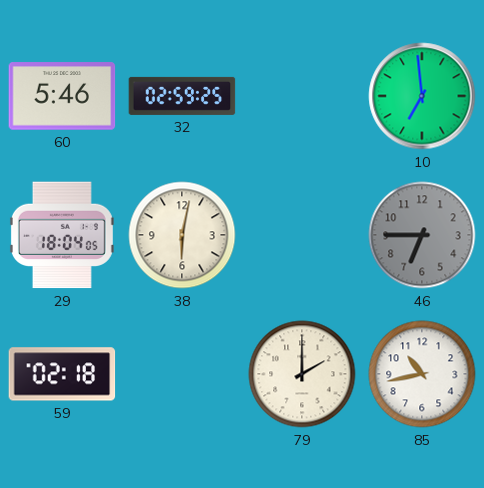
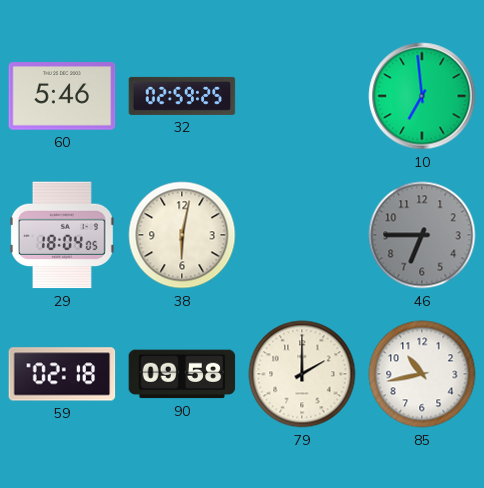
90: none -> 09:58 (182, 374)
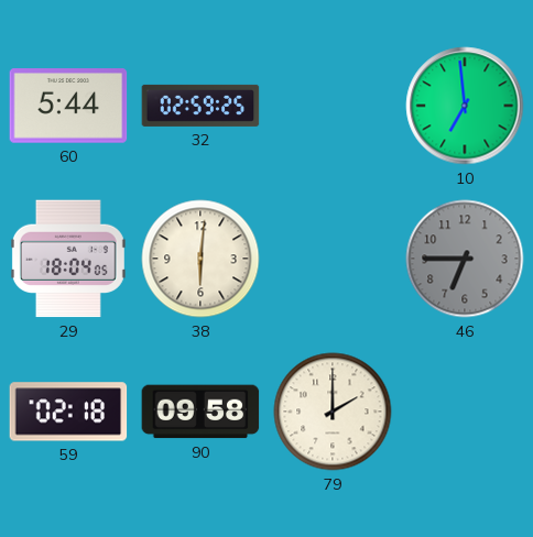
60: 5:46 -> 5:44 (68, 106)
38: 6:02 -> 6:01 (200, 259)
85: 10:43 -> none (422, 374)
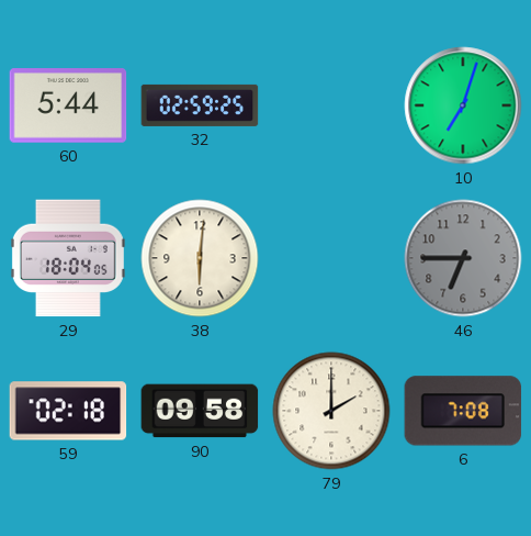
10: 6:59 -> 7:03 (463, 105)
6: none -> 7:08 (463, 411)
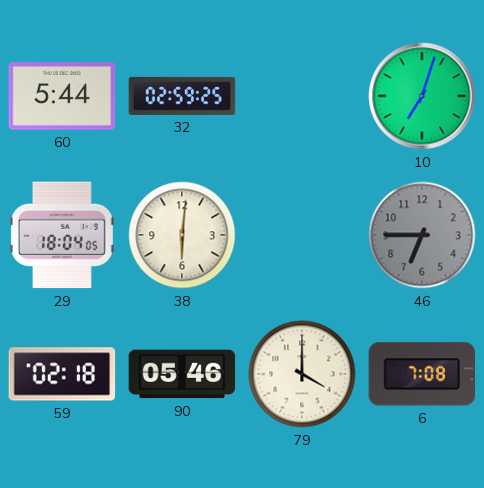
90: 09:58 -> 05:46 (182, 374)
79: 2:00 -> 4:00 (302, 374)
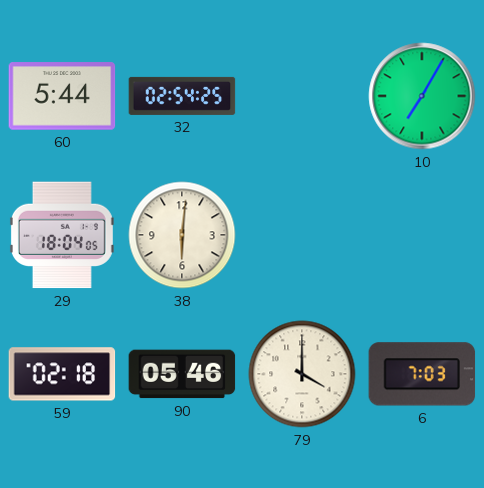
32: 02:59 -> 02:54 (182, 96)
10: 7:03 -> 7:05 (422, 96)
46: 6:45 -> none (422, 235)
6: 7:08 -> 7:03 (422, 374)
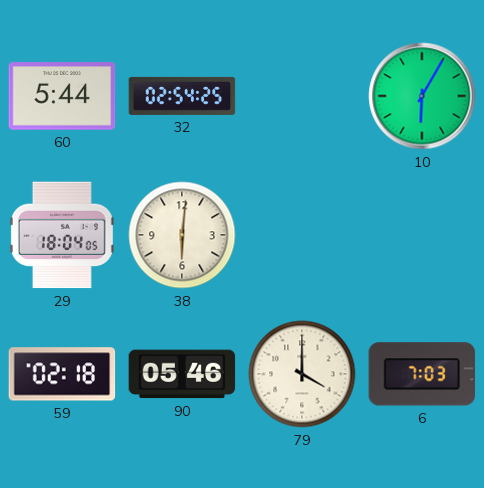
10: 7:05 -> 6:05 (422, 96)
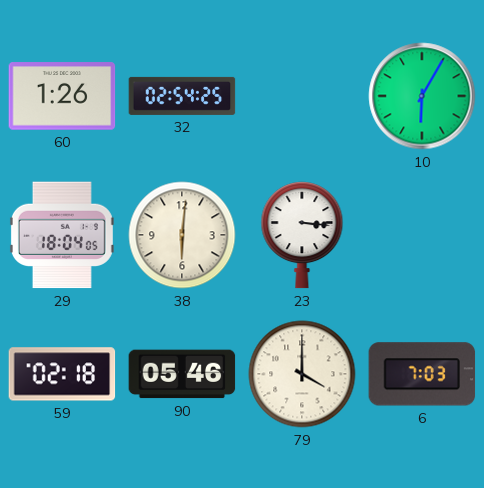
60: 5:44 -> 1:26 (62, 96)
23: none -> 3:16 (302, 235)
